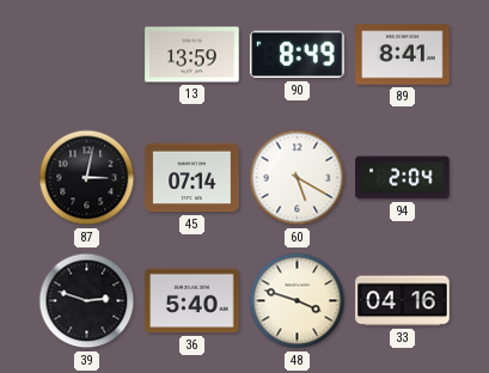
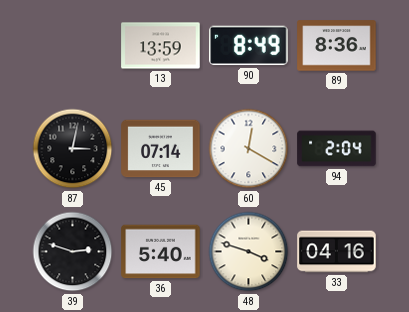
89: 8:41 -> 8:36 (337, 46)
60: 5:20 -> 12:20 (249, 149)
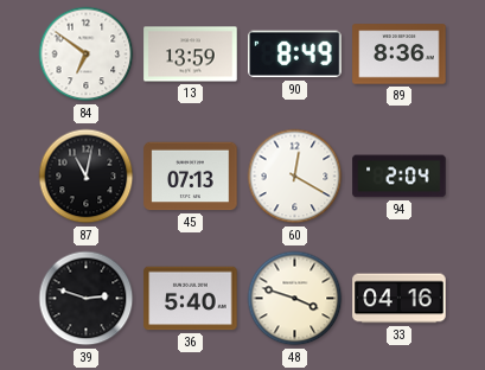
84: none -> 6:51 (87, 55)
87: 3:02 -> 11:02 (87, 177)
45: 07:14 -> 07:13 (191, 177)
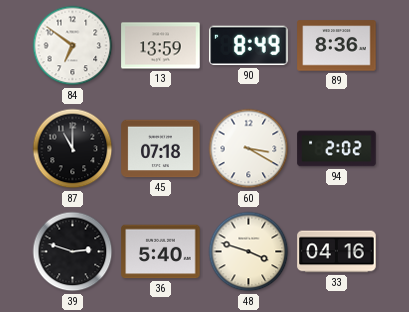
87: 11:02 -> 11:00 (73, 149)
45: 07:13 -> 07:18 (161, 149)
60: 12:20 -> 3:20 (249, 149)
94: 2:04 -> 2:02 (337, 149)
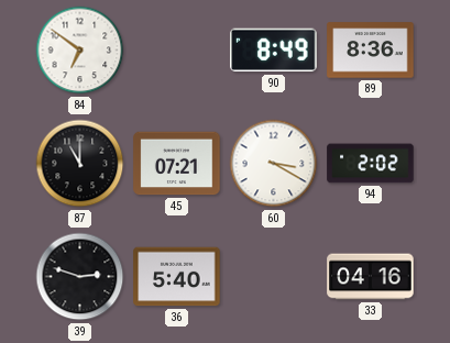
13: 13:59 -> none (161, 46)
45: 07:18 -> 07:21 (177, 164)
48: 3:48 -> none (249, 252)
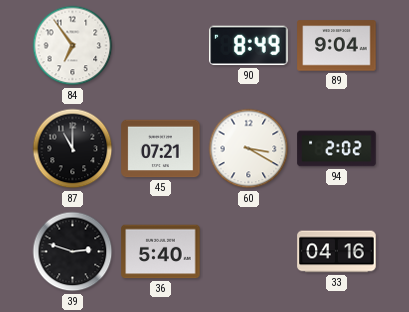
84: 6:51 -> 6:54 (73, 46)
89: 8:36 -> 9:04 (337, 46)
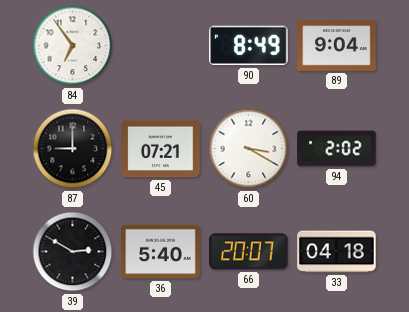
87: 11:00 -> 9:00 (73, 149)
39: 2:48 -> 2:50 (73, 252)
66: none -> 20:07 (249, 252)
33: 04:16 -> 04:18 (337, 252)
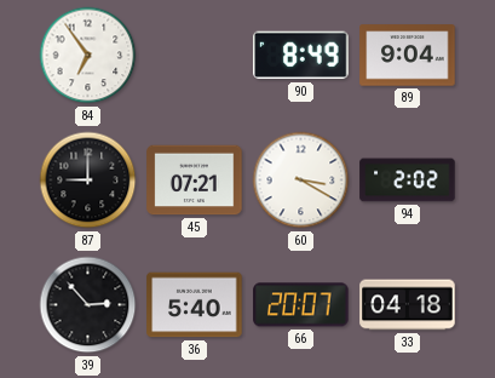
39: 2:50 -> 2:53 (88, 305)
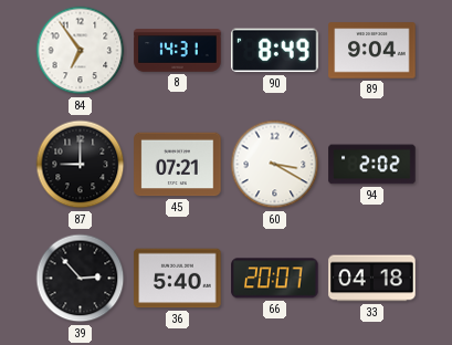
8: none -> 14:31 (178, 51)
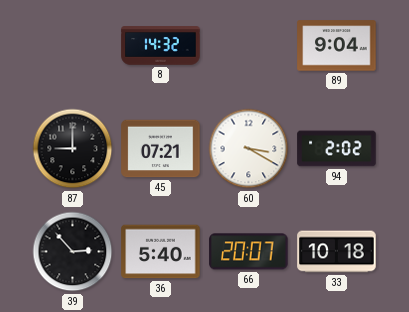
84: 6:54 -> none (81, 51)
8: 14:31 -> 14:32 (161, 46)
90: 8:49 -> none (275, 51)
33: 04:18 -> 10:18 (337, 252)
